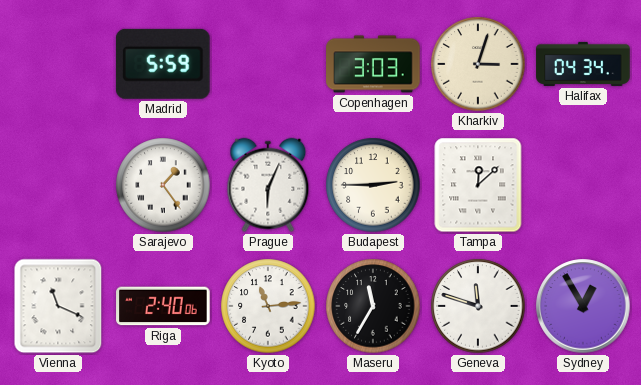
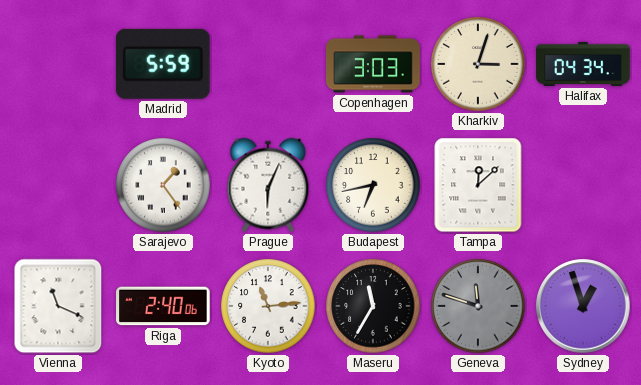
Budapest: 2:45 -> 6:43 (373, 185)
Geneva dial: white -> grey (478, 306)
Sydney: 12:55 -> 12:57 (583, 306)
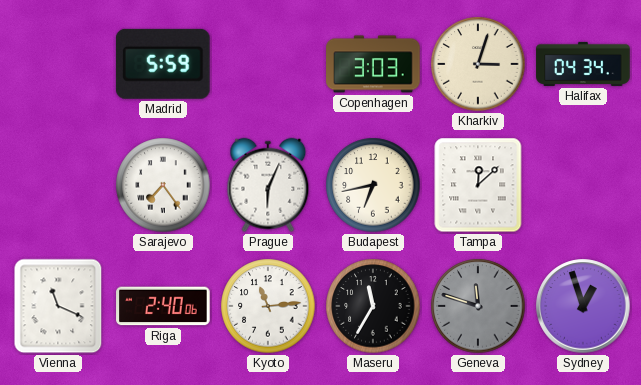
Sarajevo: 1:24 -> 7:24 (163, 185)
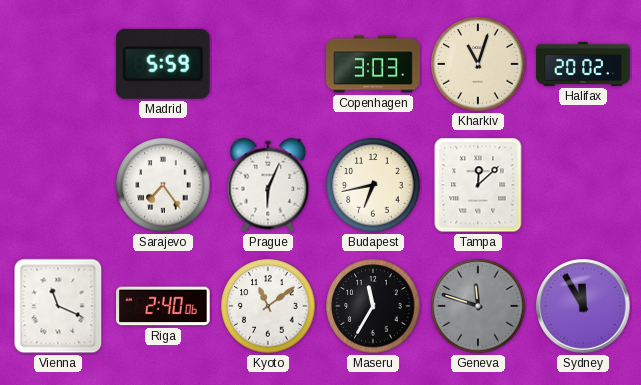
Kharkiv: 3:03 -> 11:03 (478, 64)
Halifax: 04:34 -> 20:02 (583, 64)
Kyoto: 11:14 -> 11:09 (268, 306)
Sydney: 12:57 -> 11:55 (583, 306)
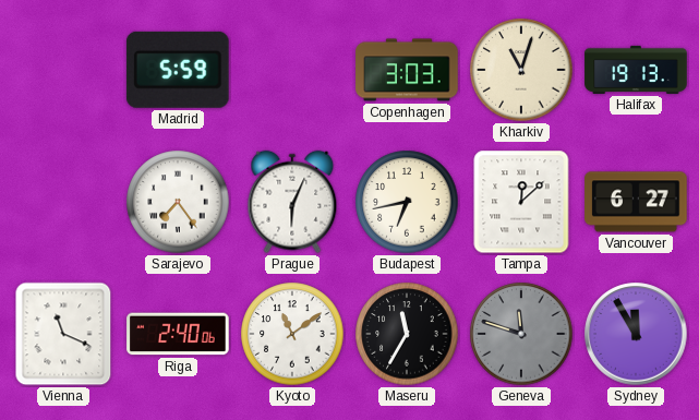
Halifax: 20:02 -> 19:13 (636, 70)
Vancouver: none -> 6:27 (636, 202)
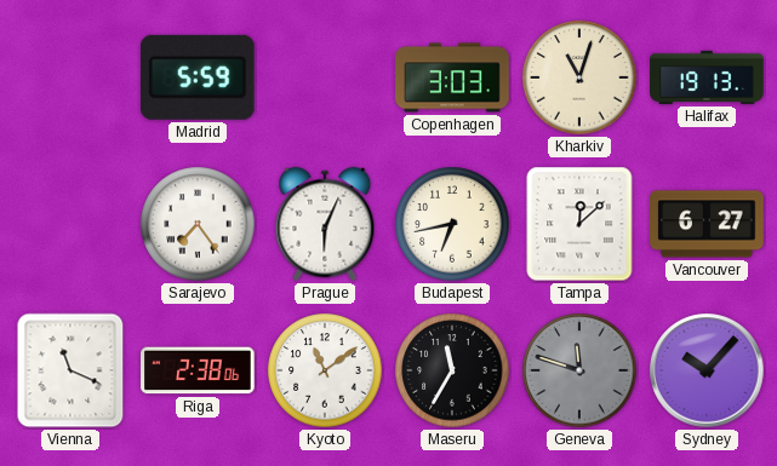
Riga: 2:40 -> 2:38 (198, 370)
Sydney: 11:55 -> 10:07 (707, 370)
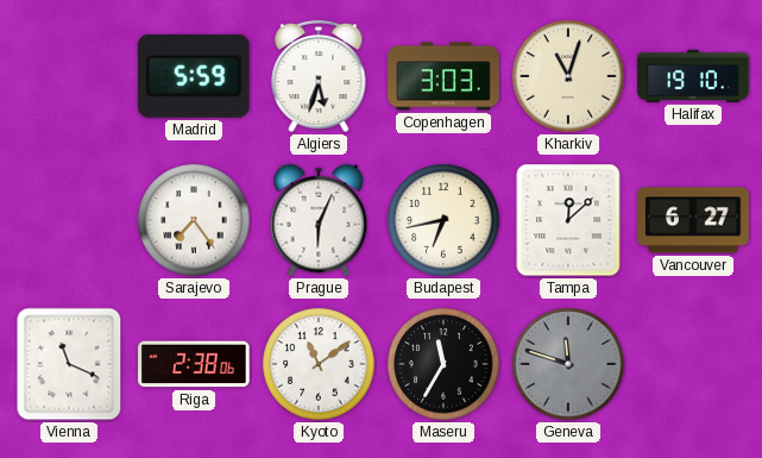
Algiers: none -> 5:33 (319, 76)
Halifax: 19:13 -> 19:10 (693, 76)
Sydney: 10:07 -> none (707, 370)
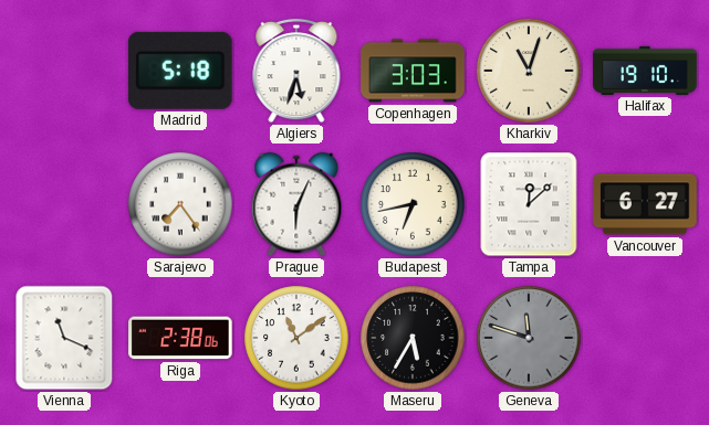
Madrid: 5:59 -> 5:18 (180, 71)
Maseru: 11:35 -> 5:35 (413, 338)
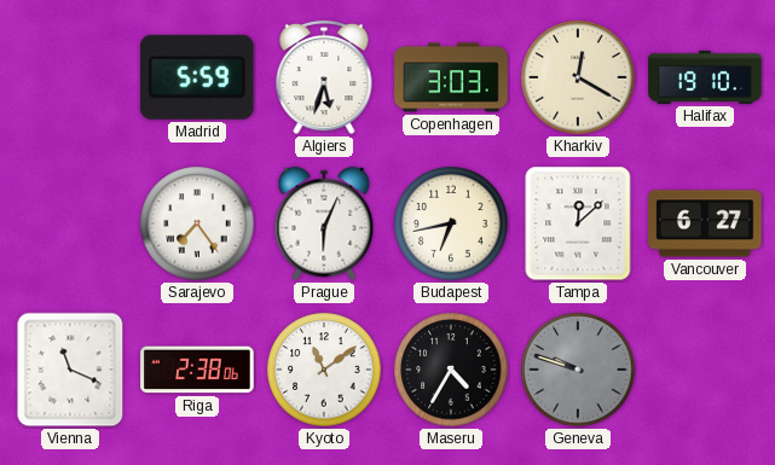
Madrid: 5:18 -> 5:59 (197, 77)
Kharkiv: 11:03 -> 12:20 (578, 77)
Maseru: 5:35 -> 4:35 (451, 370)
Geneva: 11:48 -> 9:48 (578, 370)
